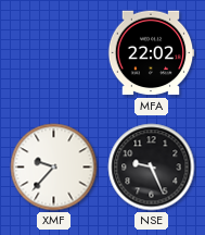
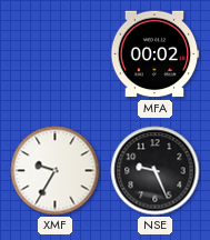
MFA: 22:02 -> 00:02 (154, 54)
XMF: 9:37 -> 9:35 (56, 171)
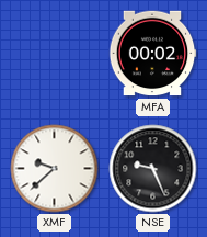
XMF: 9:35 -> 9:38 (55, 169)
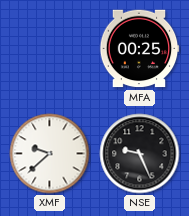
MFA: 00:02 -> 00:25 (139, 49)
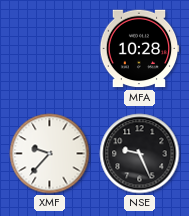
MFA: 00:25 -> 10:28 (139, 49)
XMF: 9:38 -> 9:37 (50, 154)
